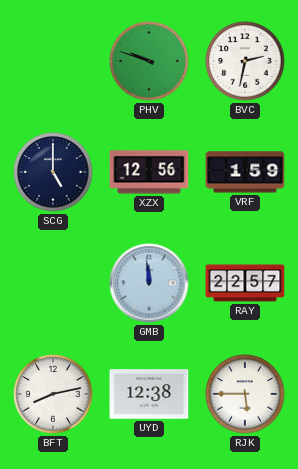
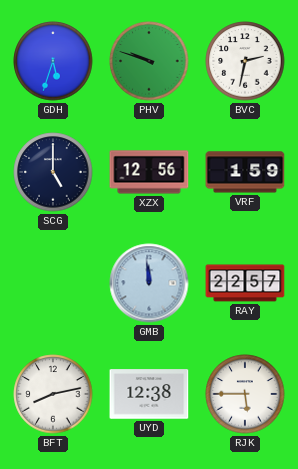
GDH: none -> 5:33 (53, 61)
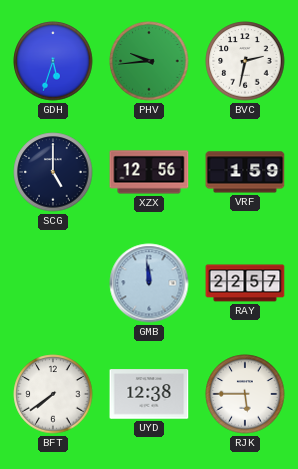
PHV: 9:48 -> 9:44 (149, 61)
BFT: 8:13 -> 7:39 (53, 394)
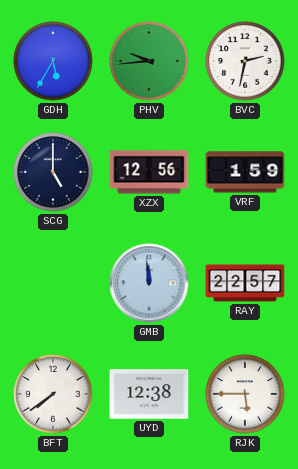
GDH: 5:33 -> 5:35 (53, 61)
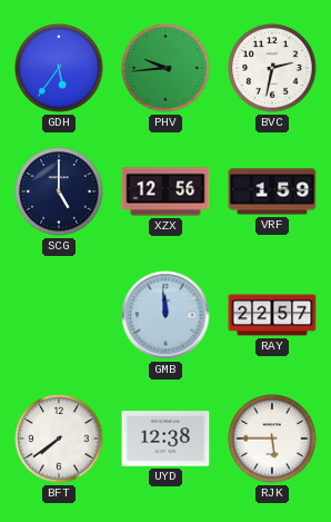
GDH: 5:35 -> 5:36 (59, 68)
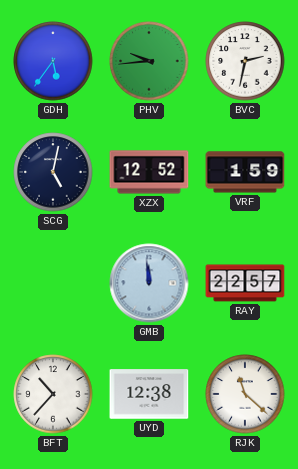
SCG: 5:00 -> 5:02 (53, 172)
XZX: 12:56 -> 12:52 (149, 172)
BFT: 7:39 -> 10:37 (53, 394)
RJK: 5:45 -> 11:22 (245, 394)
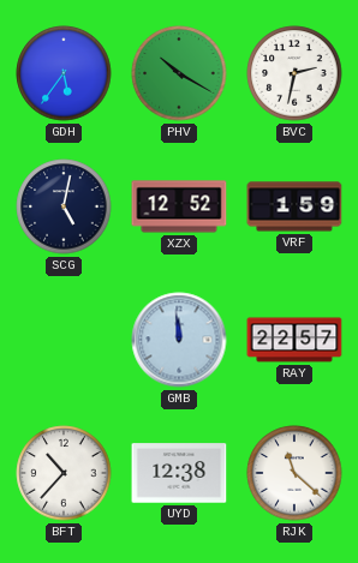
PHV: 9:44 -> 10:20 (179, 73)
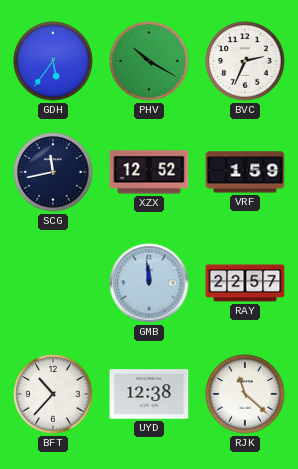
BVC: 2:32 -> 2:34 (245, 61)
SCG: 5:02 -> 11:43 (53, 172)
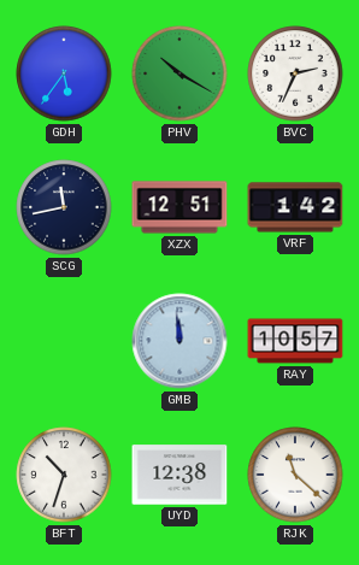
XZX: 12:52 -> 12:51 (179, 207)
VRF: 1:59 -> 1:42 (295, 207)
RAY: 22:57 -> 10:57 (295, 341)
BFT: 10:37 -> 10:33 (64, 475)
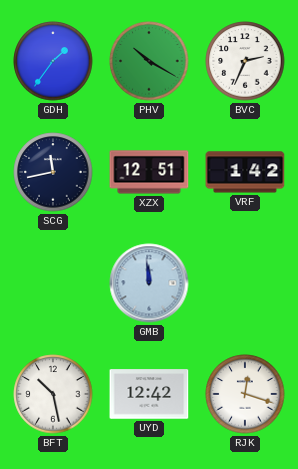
GDH: 5:36 -> 1:36 (53, 61)
RAY: 10:57 -> none (295, 341)
BFT: 10:33 -> 10:28 (53, 394)
UYD: 12:38 -> 12:42 (149, 394)
RJK: 11:22 -> 12:18 (245, 394)
